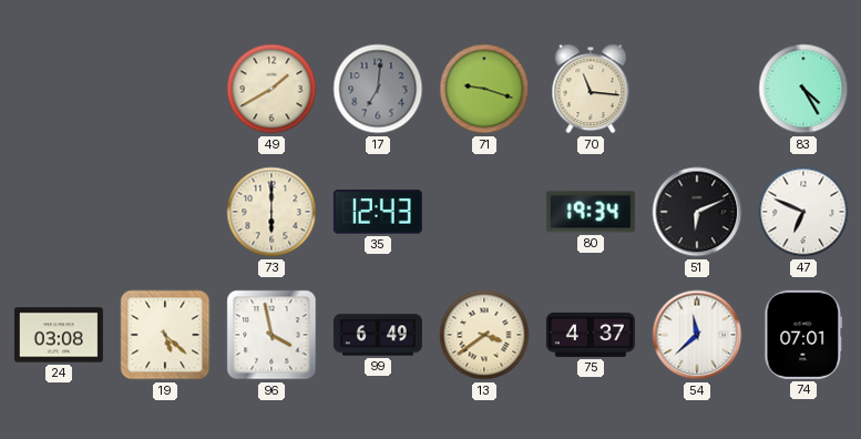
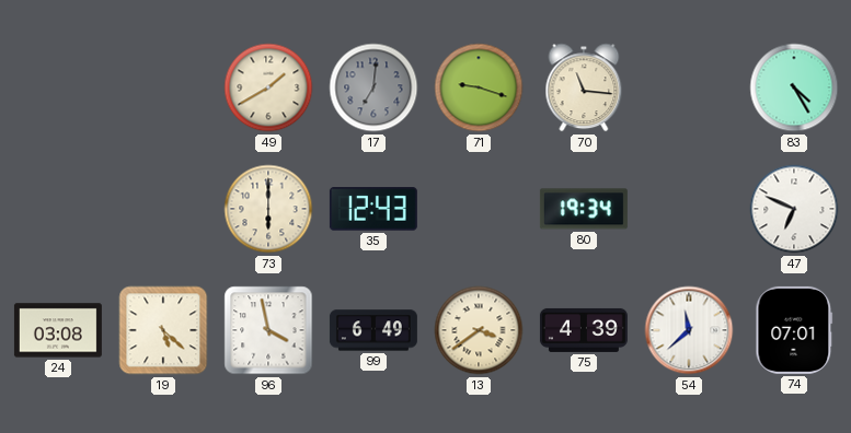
51: 6:11 -> none (697, 212)
75: 4:37 -> 4:39 (584, 330)
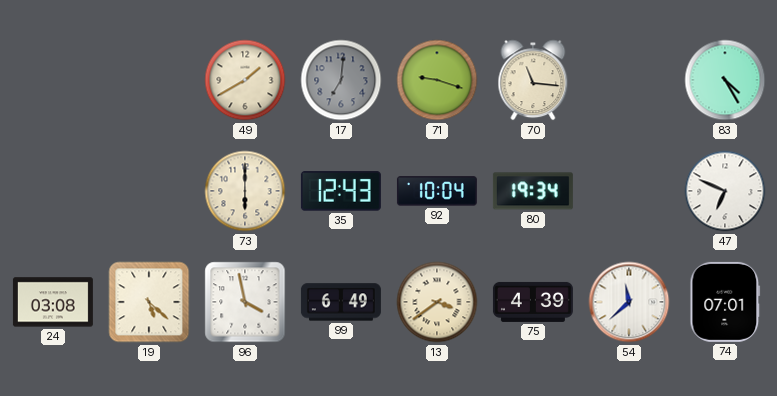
92: none -> 10:04 (437, 191)
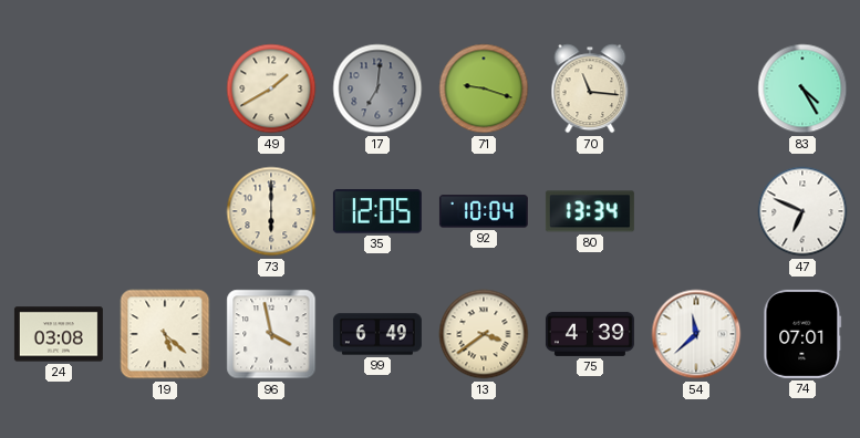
35: 12:43 -> 12:05 (377, 211)
80: 19:34 -> 13:34 (590, 211)
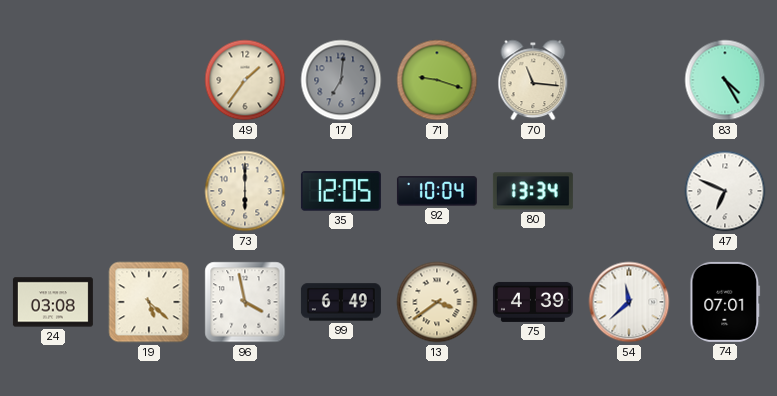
49: 1:40 -> 1:36 (245, 80)
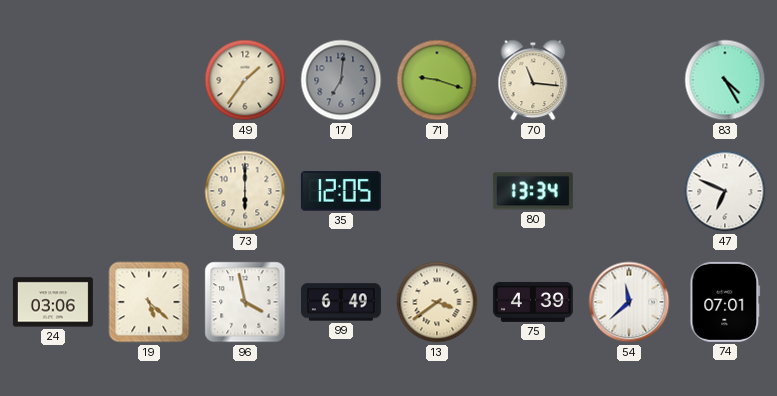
92: 10:04 -> none (437, 191)
24: 03:08 -> 03:06 (53, 302)
